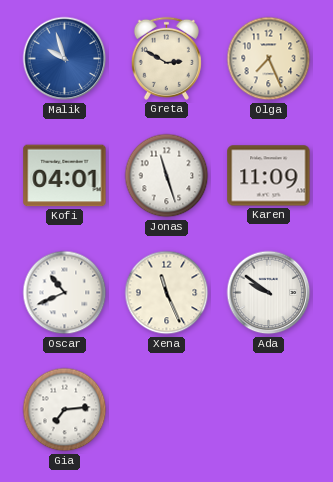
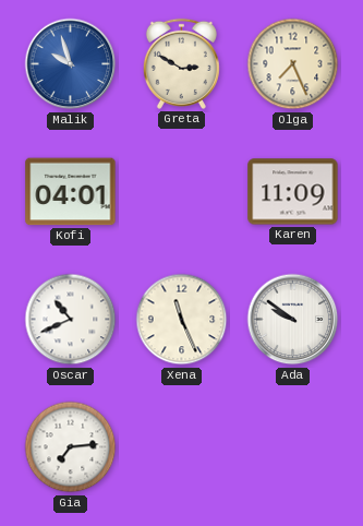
Jonas: 11:27 -> none (167, 176)
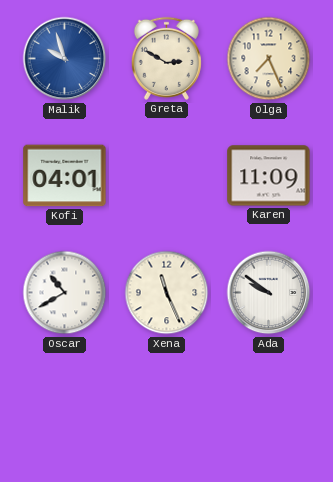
Oscar: 10:41 -> 10:40 (65, 293)
Gia: 7:14 -> none (71, 447)
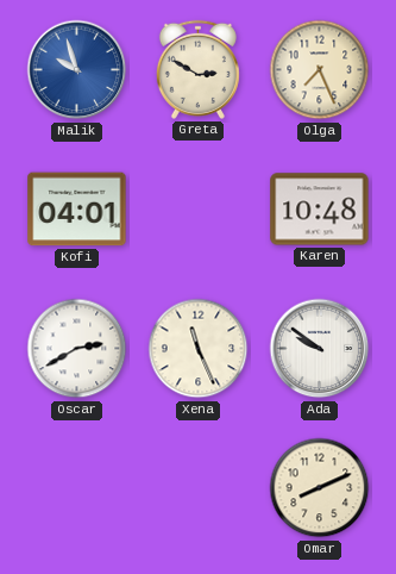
Karen: 11:09 -> 10:48 (320, 210)
Oscar: 10:40 -> 2:40 (77, 349)
Omar: none -> 8:11 (320, 488)
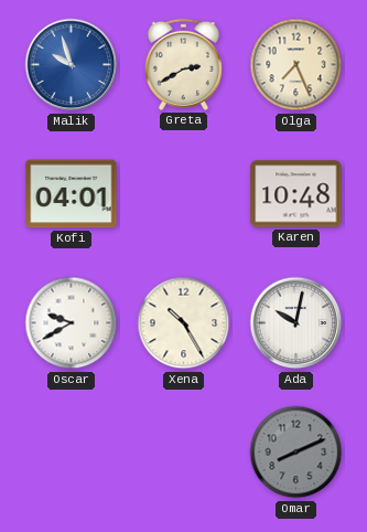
Greta: 2:50 -> 2:40 (183, 64)
Oscar: 2:40 -> 9:40 (72, 323)
Xena: 11:26 -> 10:25 (184, 323)
Ada: 9:51 -> 10:02 (296, 323)
Omar dial: cream -> grey (296, 453)
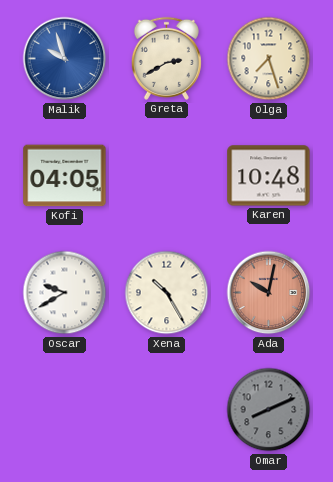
Olga: 7:26 -> 7:27 (269, 59)
Kofi: 04:01 -> 04:05 (65, 176)
Ada dial: white -> salmon (269, 293)
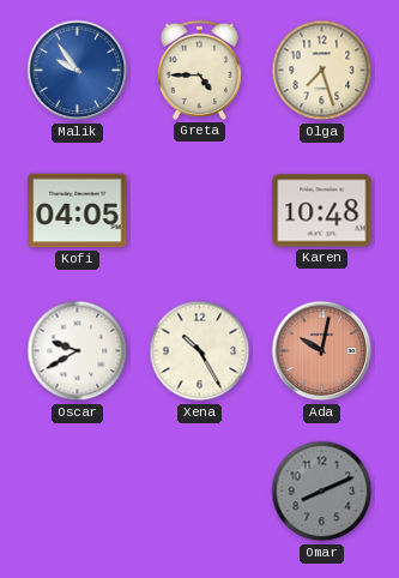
Malik: 9:57 -> 9:54 (78, 71)
Greta: 2:40 -> 4:45 (199, 70)
